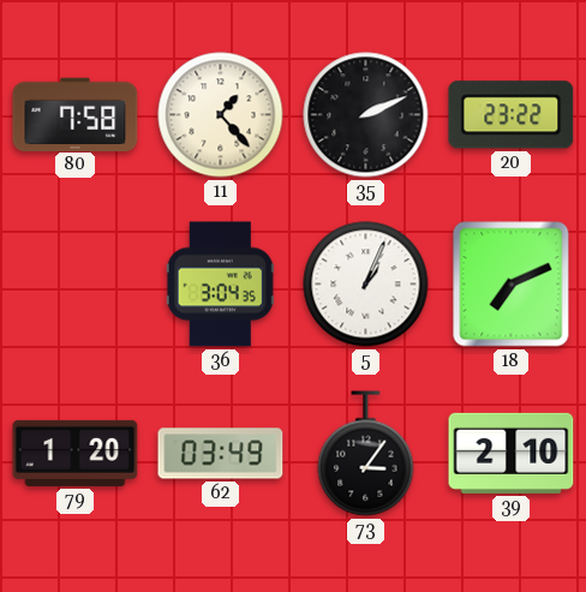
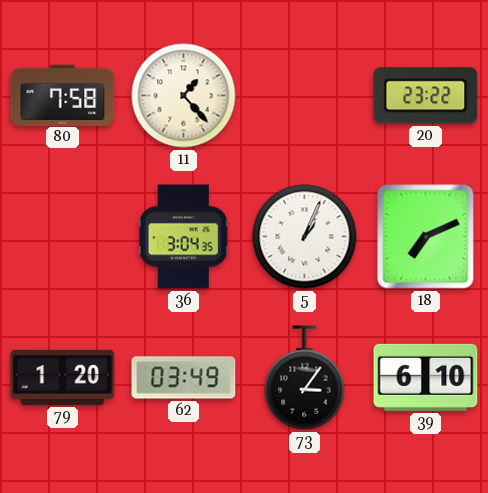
35: 2:11 -> none (366, 115)
39: 2:10 -> 6:10 (426, 377)
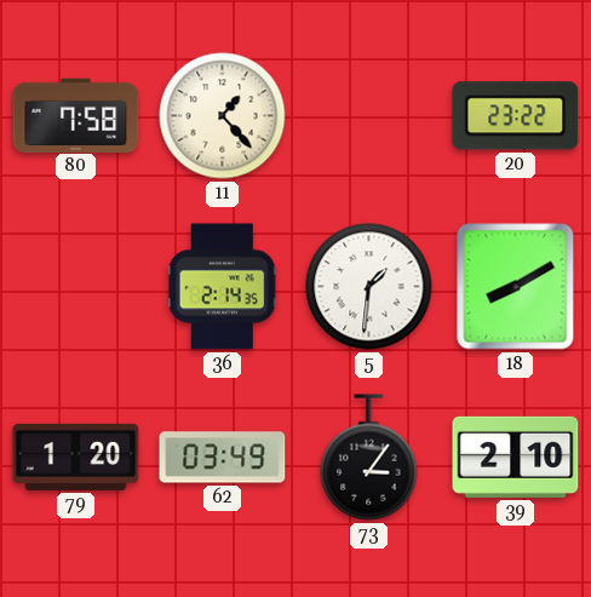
36: 3:04 -> 2:14 (222, 287)
5: 1:04 -> 1:31 (369, 287)
18: 7:11 -> 8:10 (516, 287)
39: 6:10 -> 2:10 (516, 457)
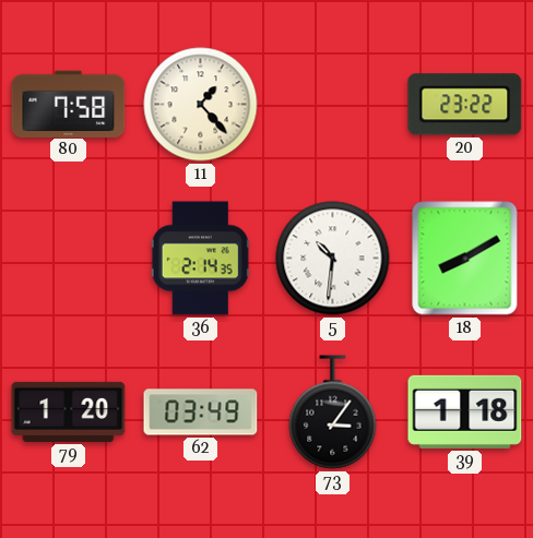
5: 1:31 -> 10:31 (333, 259)
39: 2:10 -> 1:18 (465, 411)
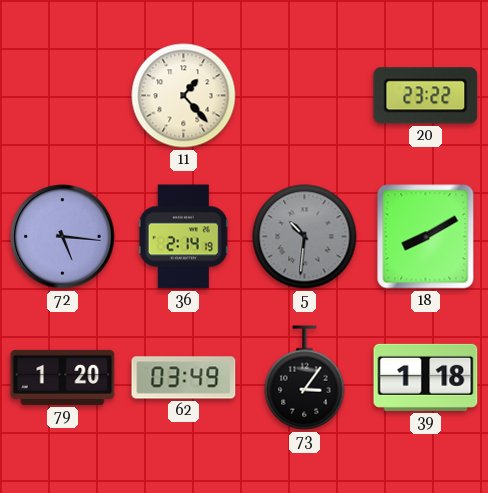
80: 7:58 -> none (69, 104)
72: none -> 5:16 (63, 237)
36: 2:14:35 -> 2:14:19 (183, 237)
5 dial: white -> grey (305, 237)
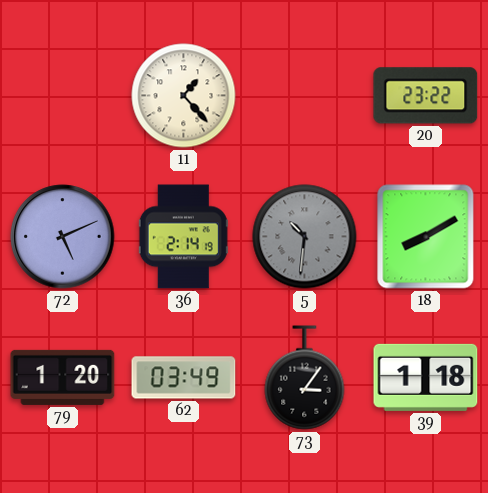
72: 5:16 -> 5:11 (63, 237)
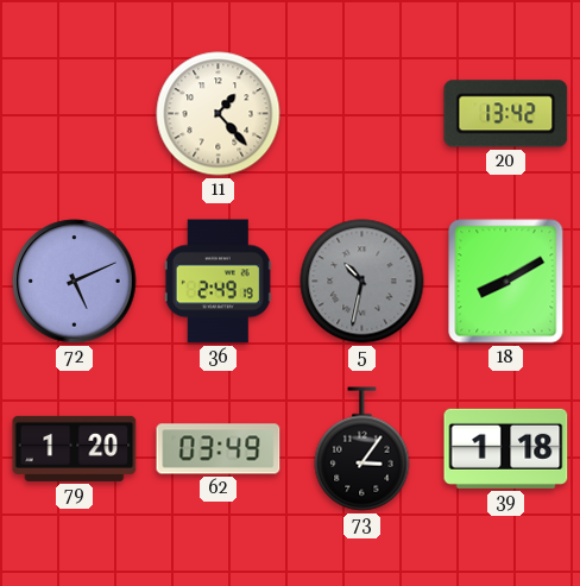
20: 23:22 -> 13:42 (506, 114)
36: 2:14 -> 2:49 (218, 282)
5: 10:31 -> 10:32 (363, 282)
